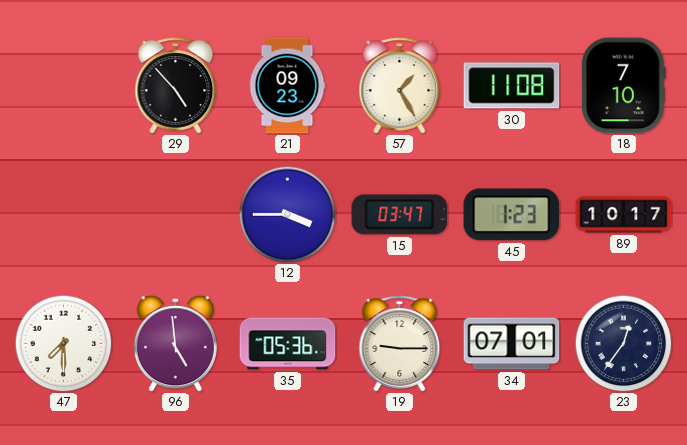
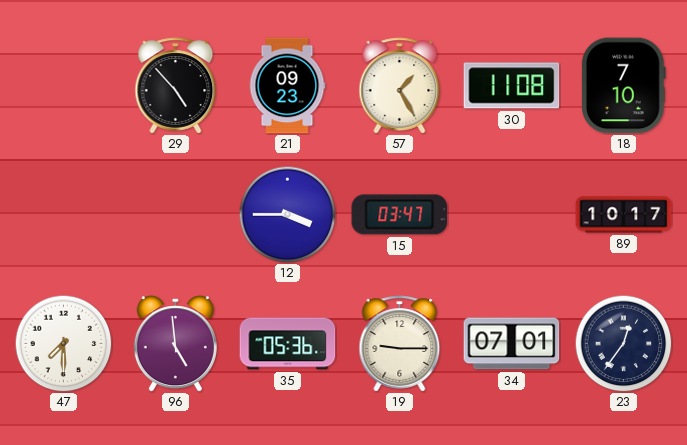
45: 1:23 -> none (512, 215)
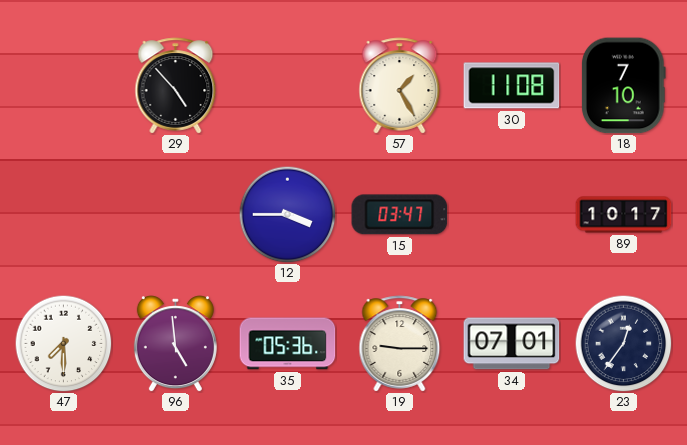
21: 09:23 -> none (287, 86)
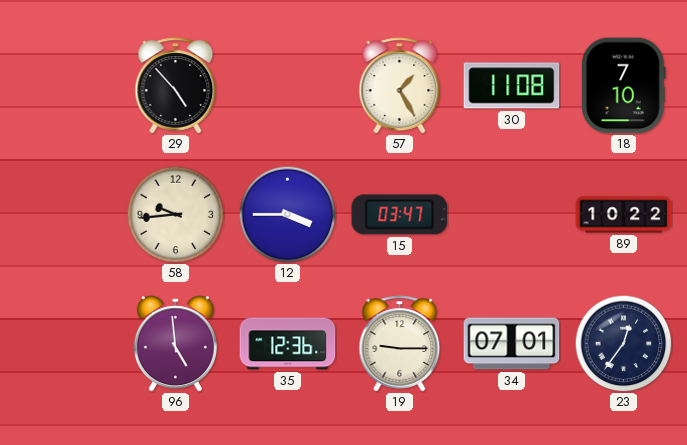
58: none -> 9:44 (175, 214)
89: 10:17 -> 10:22 (624, 215)
47: 7:30 -> none (63, 343)
35: 05:36 -> 12:36 (288, 344)
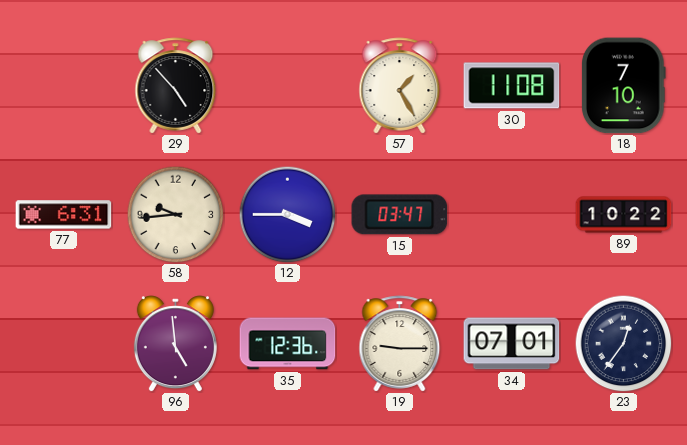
77: none -> 6:31 (64, 215)
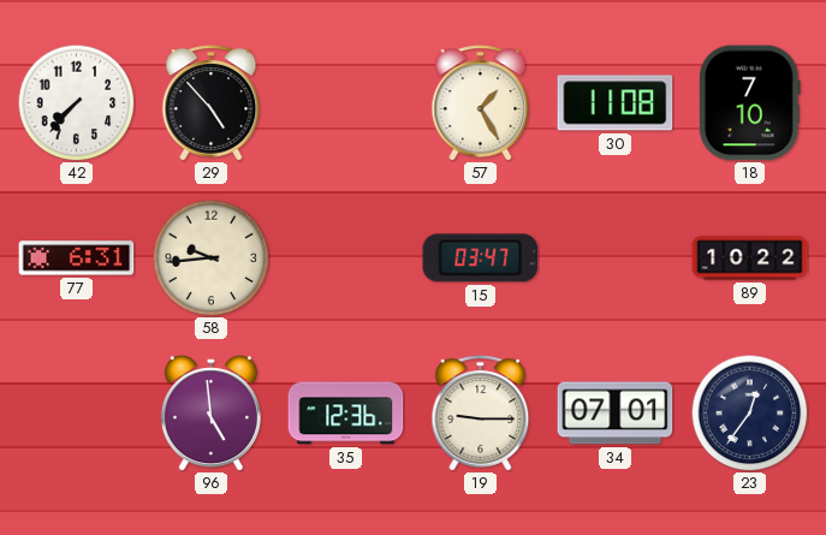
42: none -> 7:37 (76, 102)
12: 3:45 -> none (287, 214)
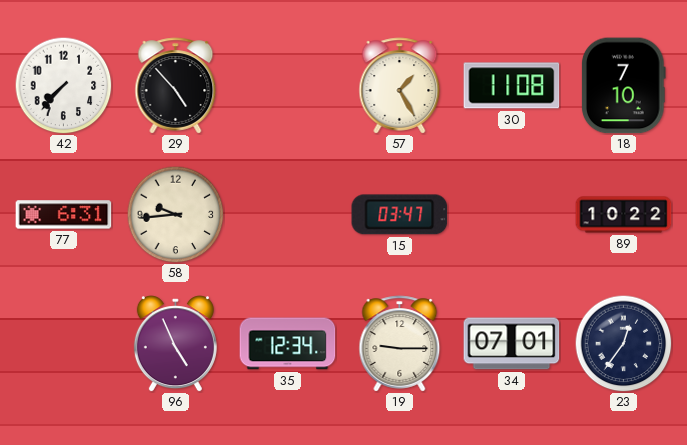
96: 4:59 -> 4:56 (175, 344)
35: 12:36 -> 12:34 (288, 344)
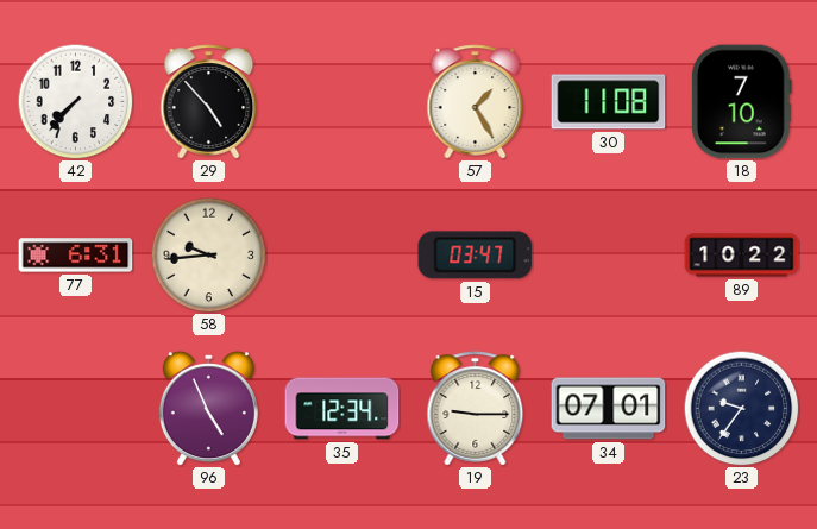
23: 12:36 -> 9:36 (741, 408)
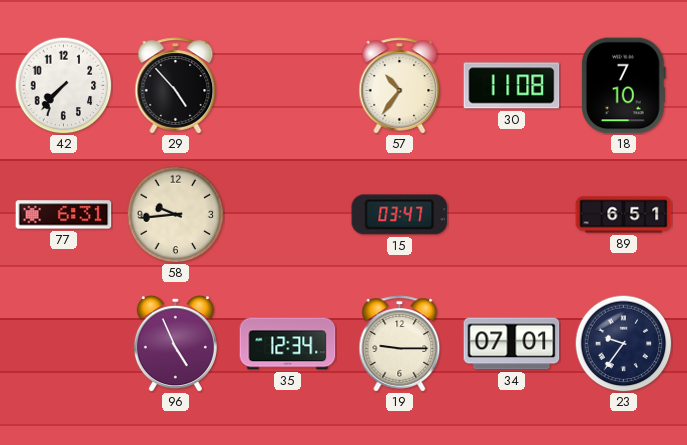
57: 1:25 -> 10:36 (400, 86)
89: 10:22 -> 6:51 (624, 215)
